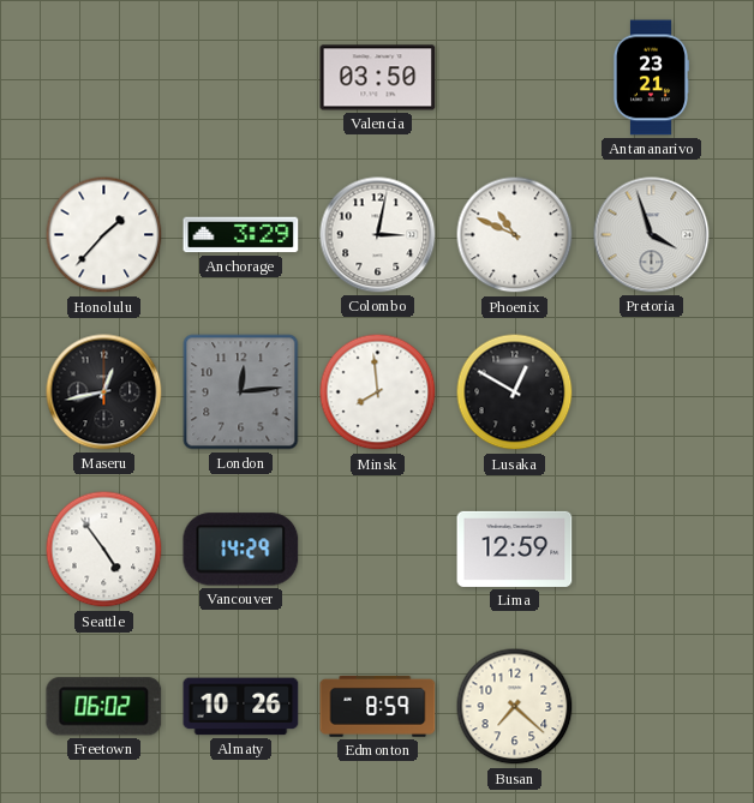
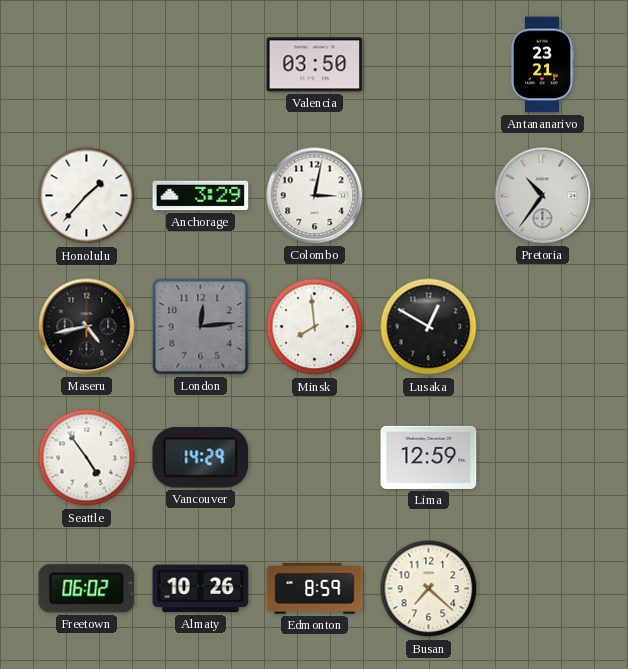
Phoenix: 10:49 -> none (515, 235)
Pretoria: 3:57 -> 10:36 (543, 196)
Maseru: 12:43 -> 4:43 (87, 327)
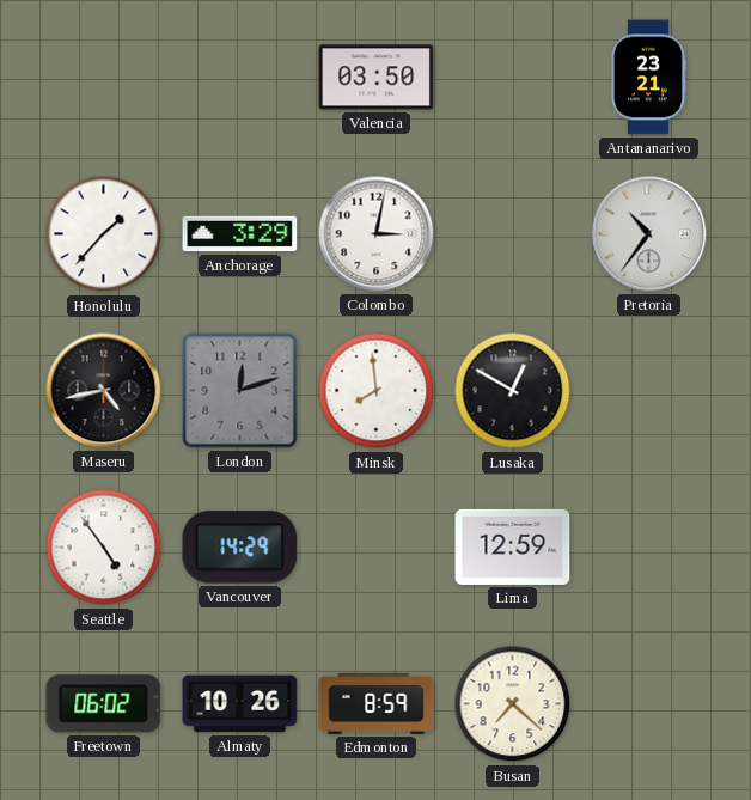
London: 12:14 -> 12:12 (240, 391)
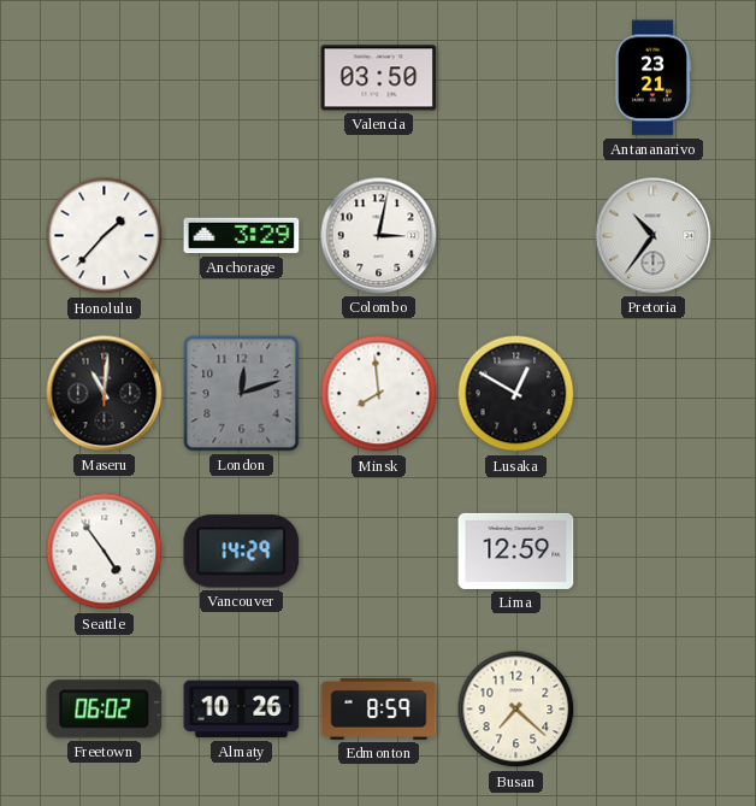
Maseru: 4:43 -> 11:01 (105, 394)
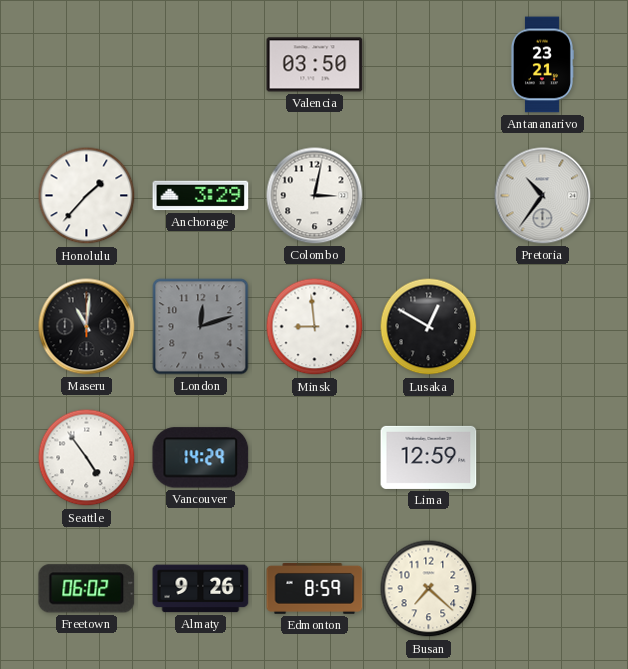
Minsk: 7:59 -> 8:59 (315, 327)
Almaty: 10:26 -> 9:26 (201, 589)
